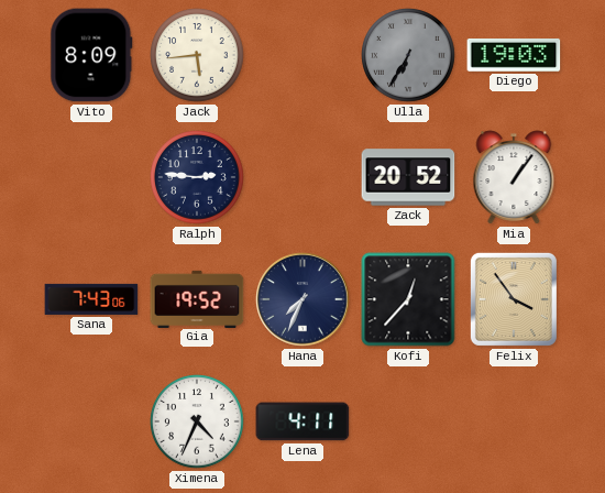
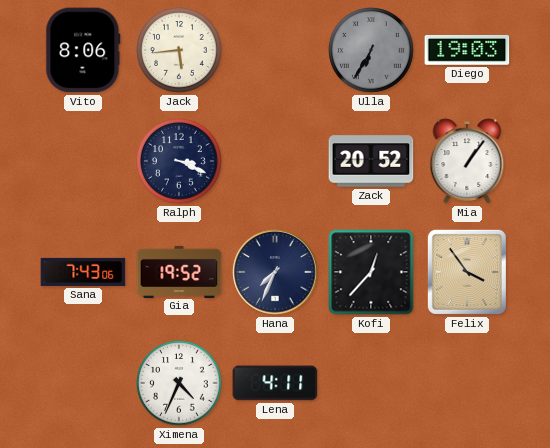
Vito: 8:09 -> 8:06 (83, 50)
Ralph: 2:46 -> 3:19 (179, 161)
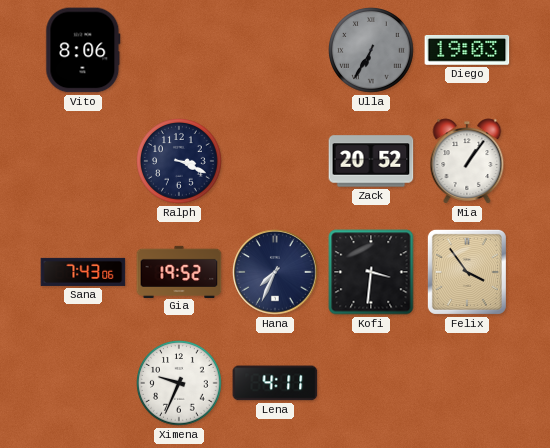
Jack: 5:44 -> none (179, 50)
Kofi: 12:37 -> 3:31 (371, 272)
Ximena: 4:34 -> 9:34 (179, 383)
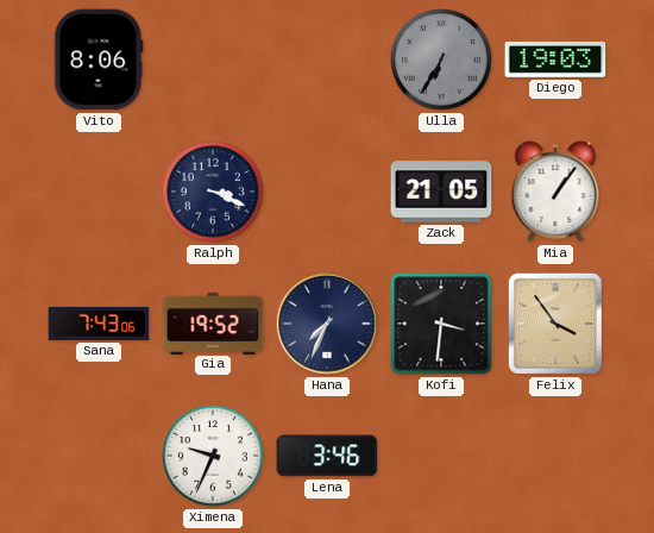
Zack: 20:52 -> 21:05 (441, 192)
Lena: 4:11 -> 3:46 (327, 456)
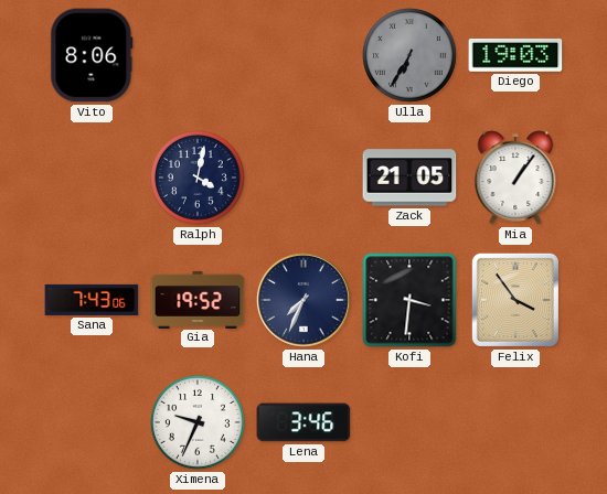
Ralph: 3:19 -> 4:02 (198, 178)
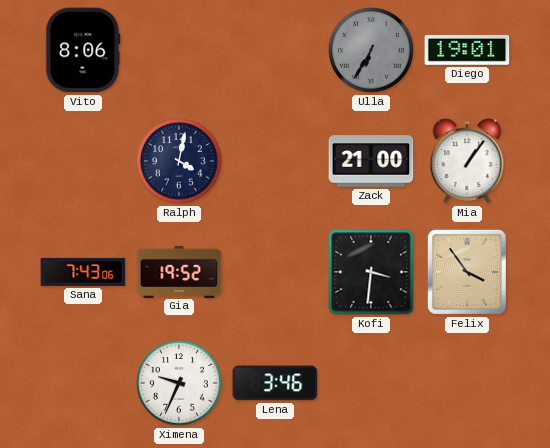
Diego: 19:03 -> 19:01 (467, 51)
Zack: 21:05 -> 21:00 (371, 161)
Hana: 7:34 -> none (303, 300)
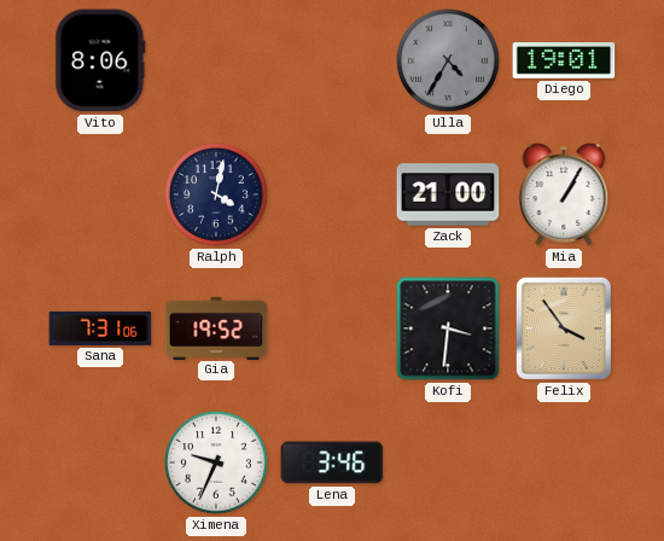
Ulla: 6:35 -> 4:35 (448, 60)
Mia: 1:06 -> 1:05 (564, 194)
Sana: 7:43 -> 7:31 (100, 328)
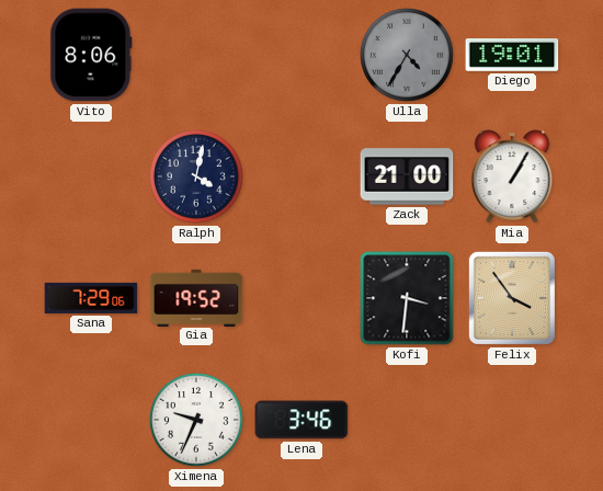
Sana: 7:31 -> 7:29 (91, 298)
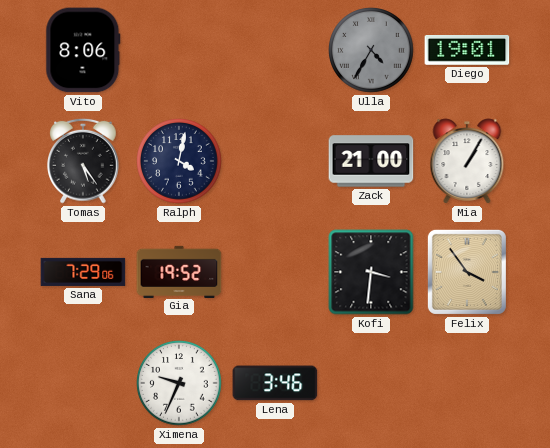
Tomas: none -> 5:24 (83, 161)
